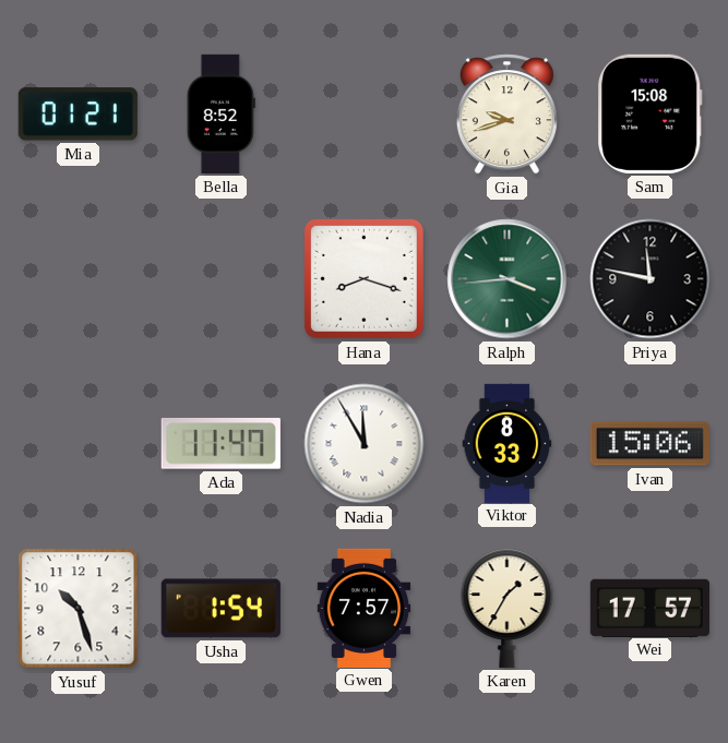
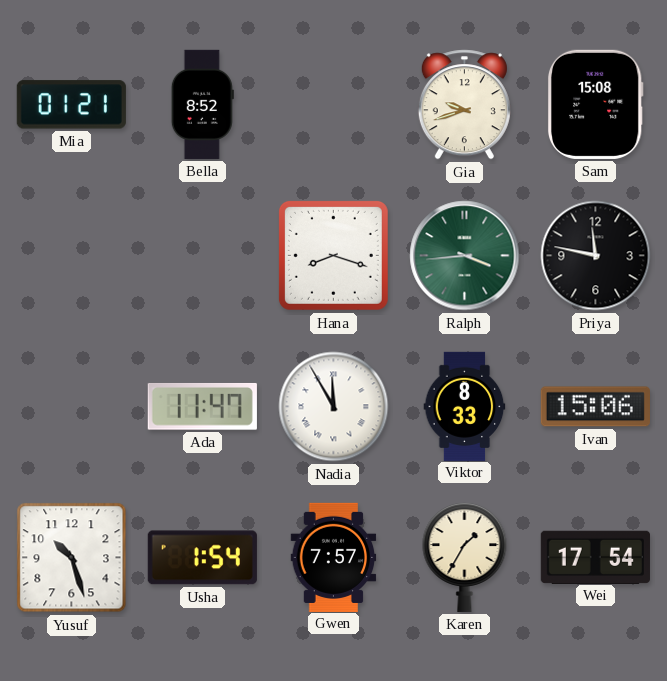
Wei: 17:57 -> 17:54 (595, 557)
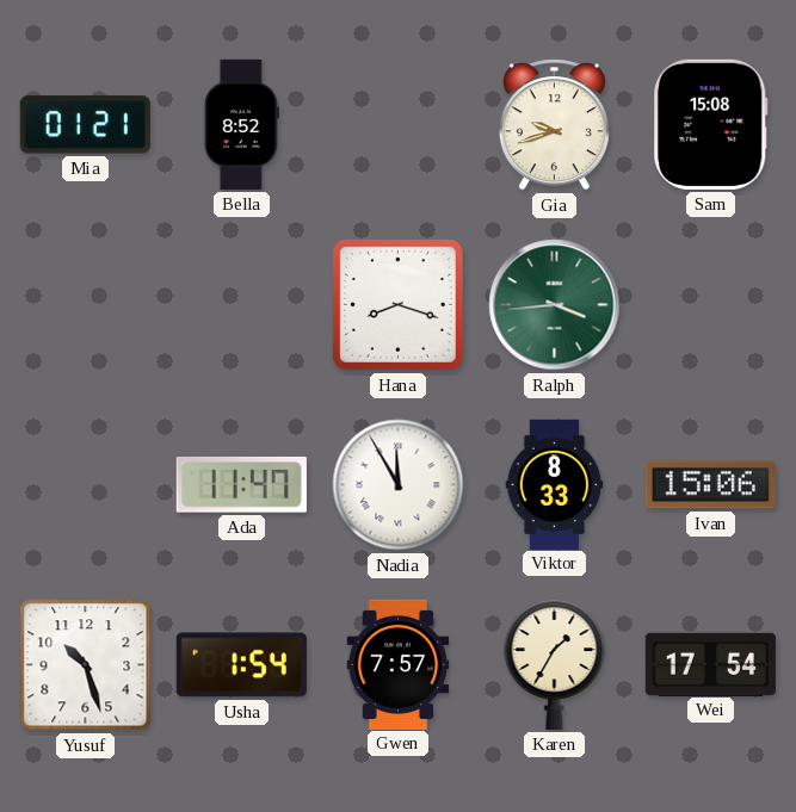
Priya: 11:47 -> none (596, 256)
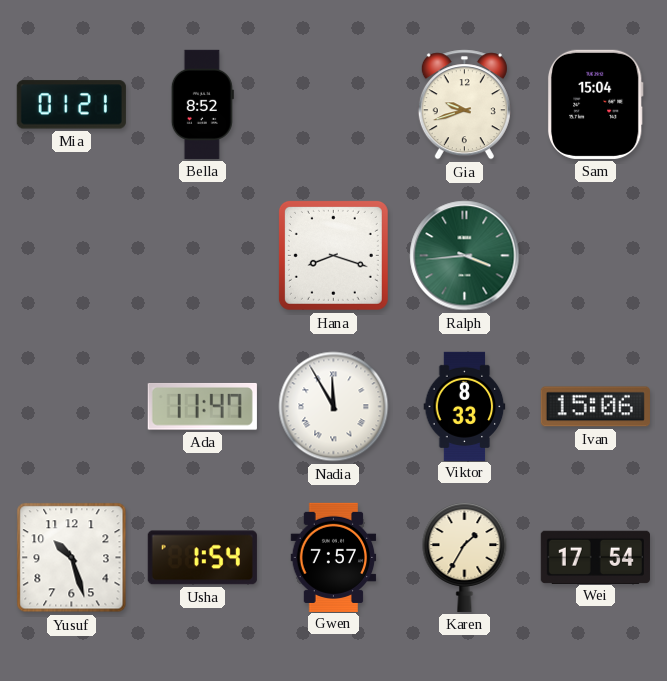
Sam: 15:08 -> 15:04 (595, 104)
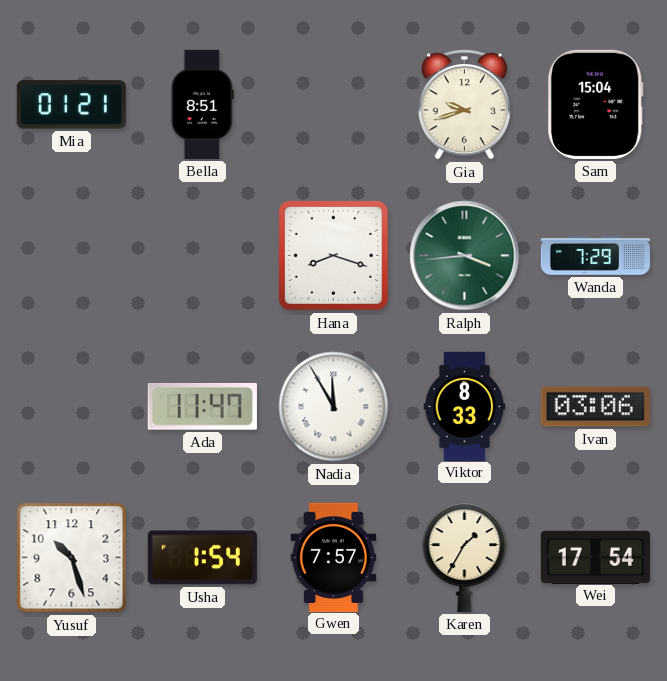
Bella: 8:52 -> 8:51 (202, 104)
Wanda: none -> 7:29 (595, 256)
Ivan: 15:06 -> 03:06 (595, 407)
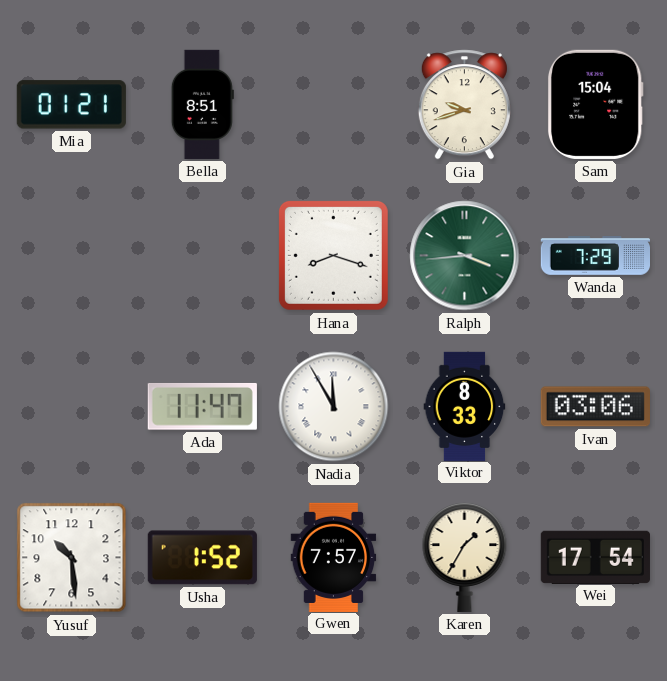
Yusuf: 10:27 -> 10:29 (72, 558)
Usha: 1:54 -> 1:52 (202, 558)
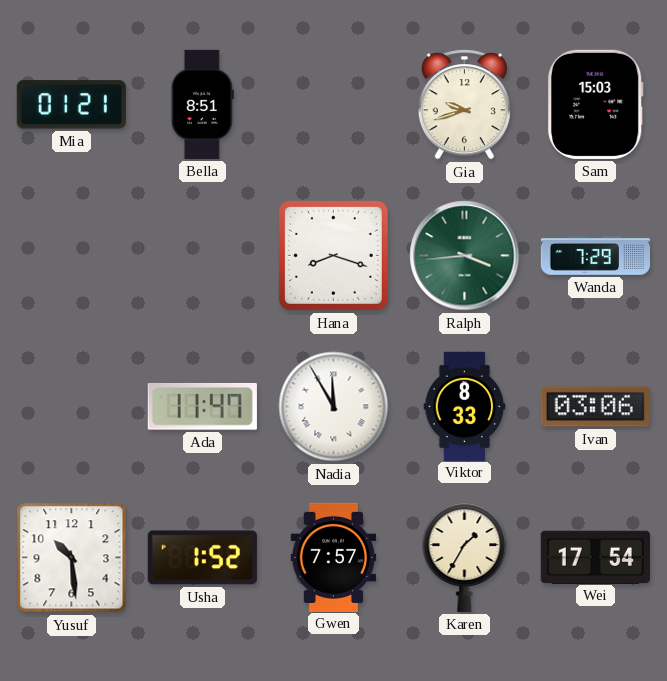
Sam: 15:04 -> 15:03 (595, 104)
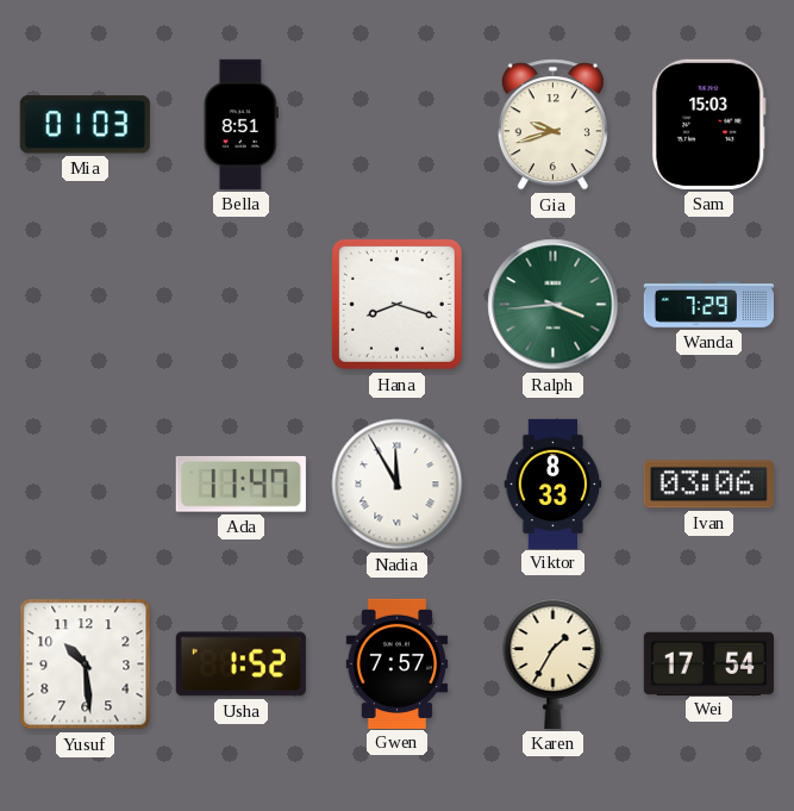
Mia: 01:21 -> 01:03 (85, 125)
